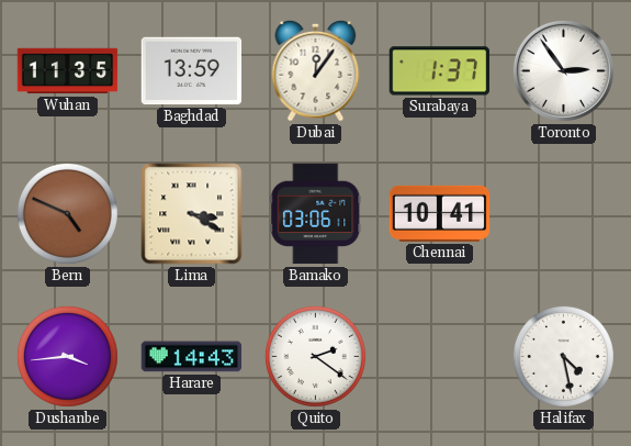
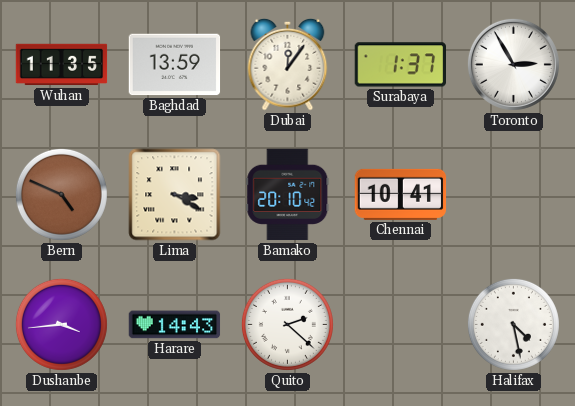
Toronto: 2:54 -> 2:55 (513, 64)
Bamako: 03:06 -> 20:10 (288, 195)
Quito: 2:21 -> 2:22 (287, 324)
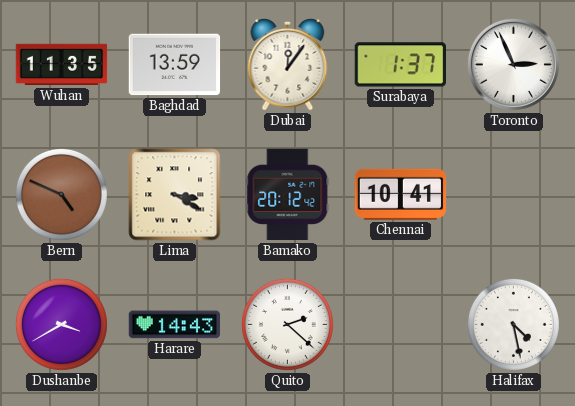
Toronto: 2:55 -> 2:56 (513, 64)
Bamako: 20:10 -> 20:12 (288, 195)
Dushanbe: 3:44 -> 3:40 (61, 324)
